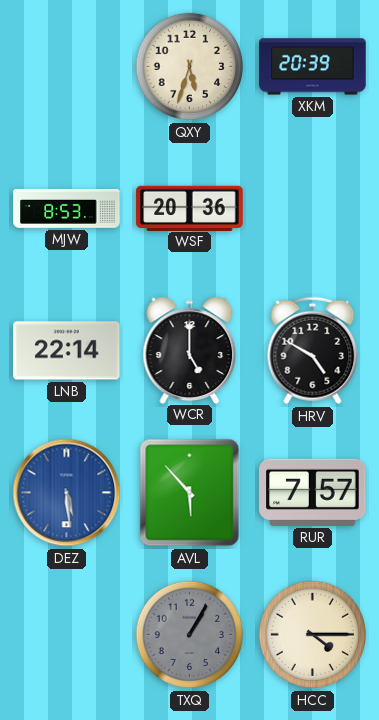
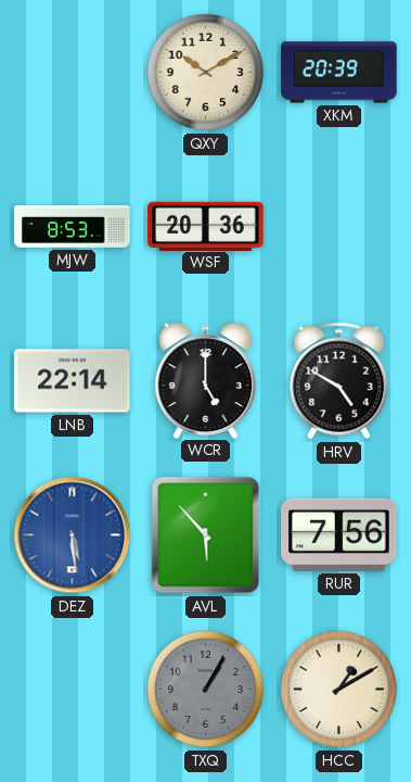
QXY: 5:33 -> 10:10 (206, 73)
RUR: 7:57 -> 7:56 (339, 534)
HCC: 4:15 -> 1:10 (339, 690)
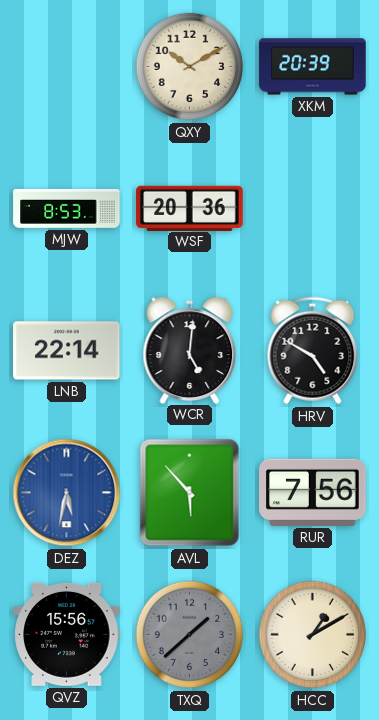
WCR: 5:00 -> 5:01 (190, 350)
DEZ: 5:29 -> 5:32 (67, 493)
QVZ: none -> 15:56 (67, 634)
TXQ: 1:05 -> 1:38 (190, 635)
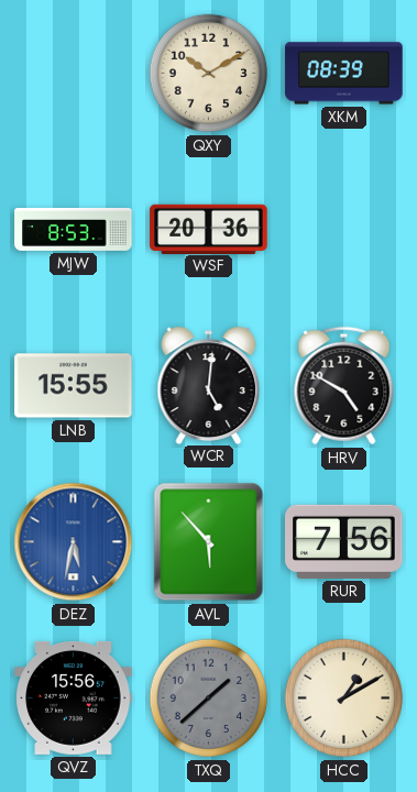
XKM: 20:39 -> 08:39 (344, 74)
LNB: 22:14 -> 15:55 (74, 386)
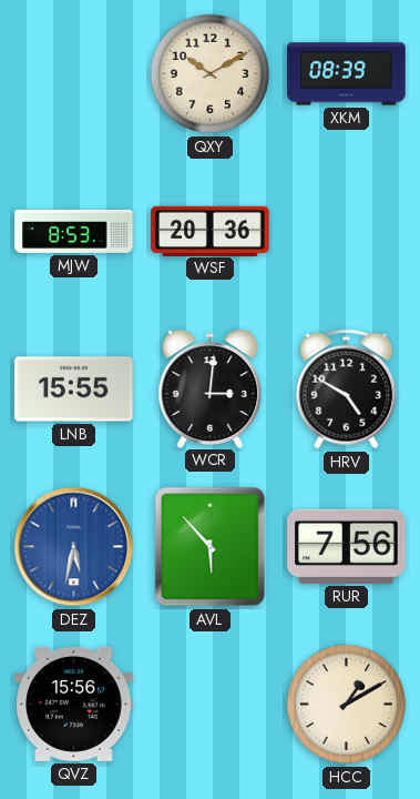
WCR: 5:01 -> 3:01 (211, 388)
TXQ: 1:38 -> none (209, 698)
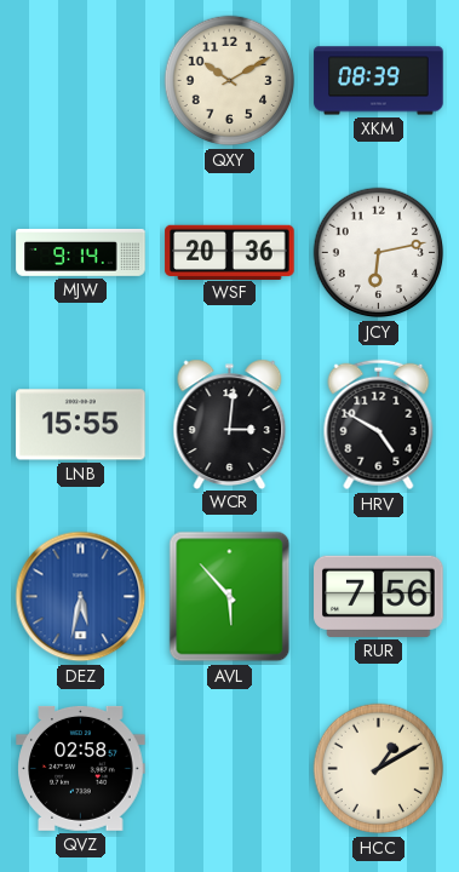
MJW: 8:53 -> 9:14 (81, 253)
JCY: none -> 6:13 (379, 253)
QVZ: 15:56 -> 02:58 (81, 768)
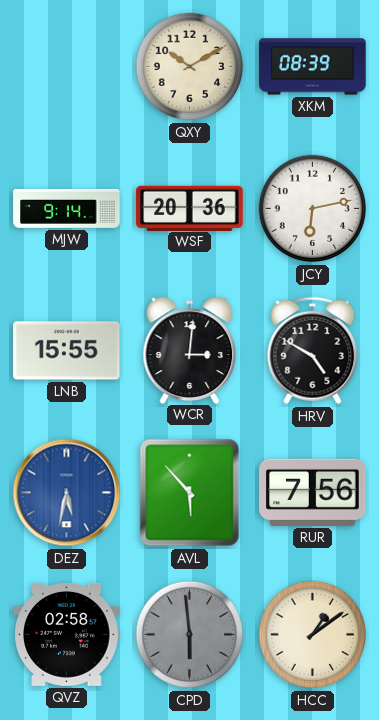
CPD: none -> 5:59 (190, 635)
HCC: 1:10 -> 1:09 (313, 635)
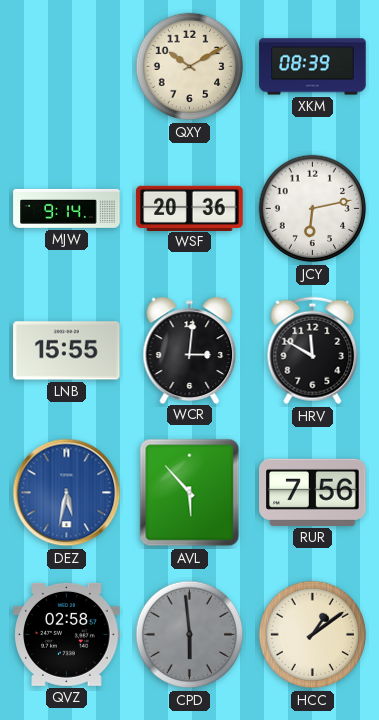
HRV: 4:50 -> 11:50 (313, 351)
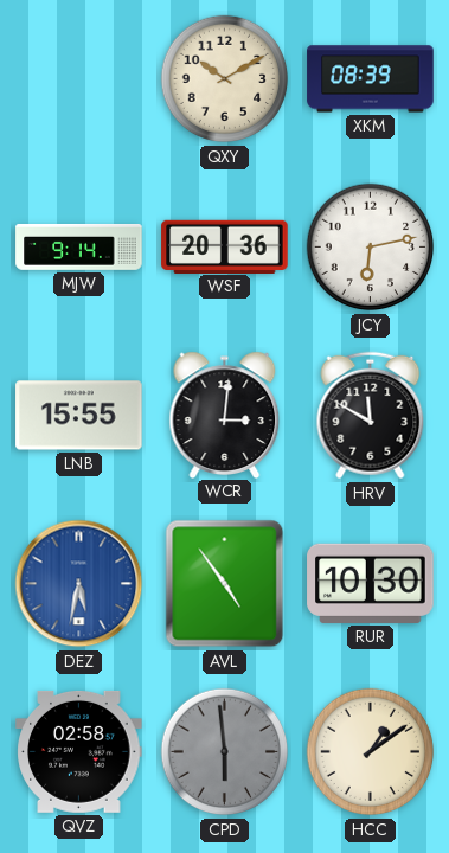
AVL: 5:53 -> 4:54 (225, 584)
RUR: 7:56 -> 10:30 (371, 583)
